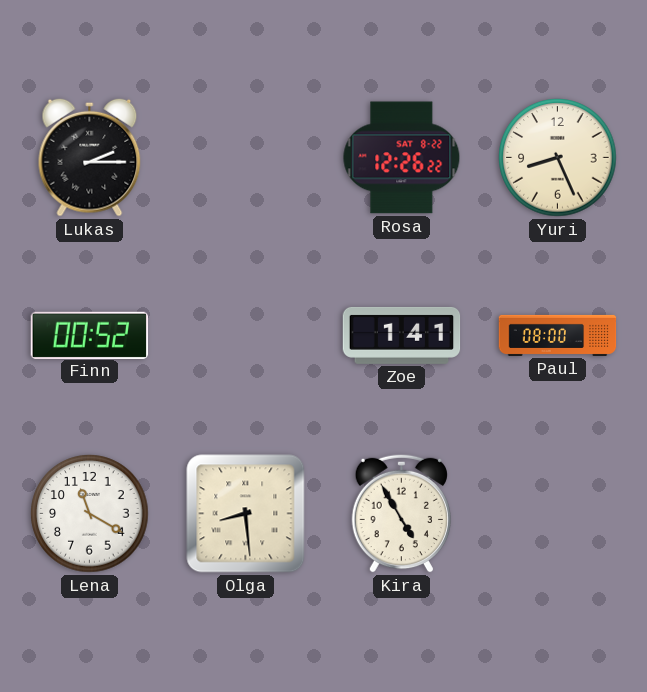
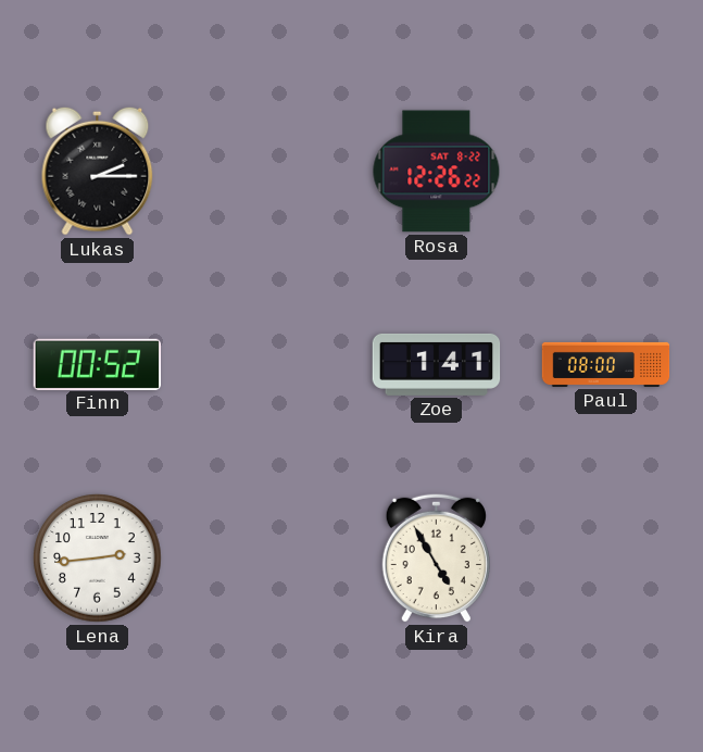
Yuri: 8:26 -> none (558, 158)
Lena: 11:20 -> 2:44 (98, 559)
Olga: 8:29 -> none (246, 514)
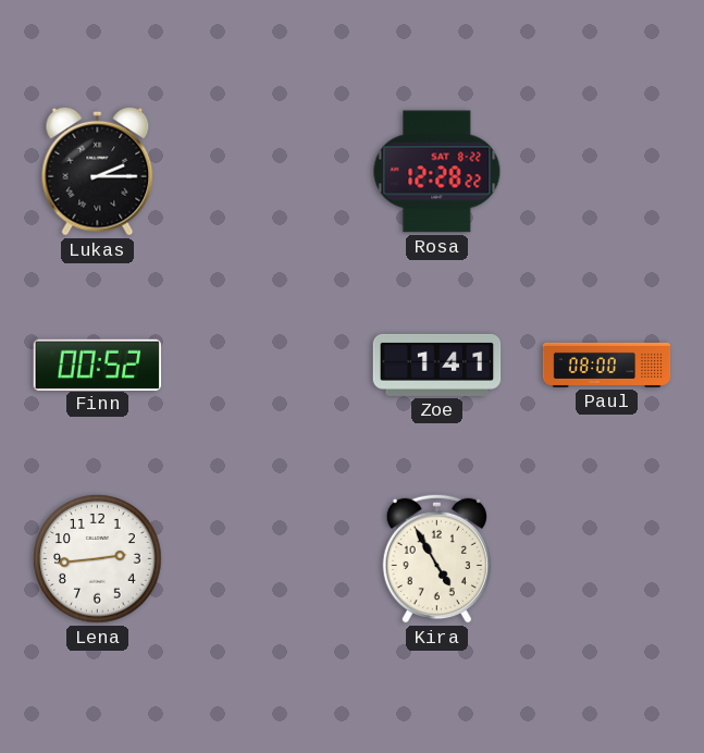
Rosa: 12:26 -> 12:28 (437, 172)
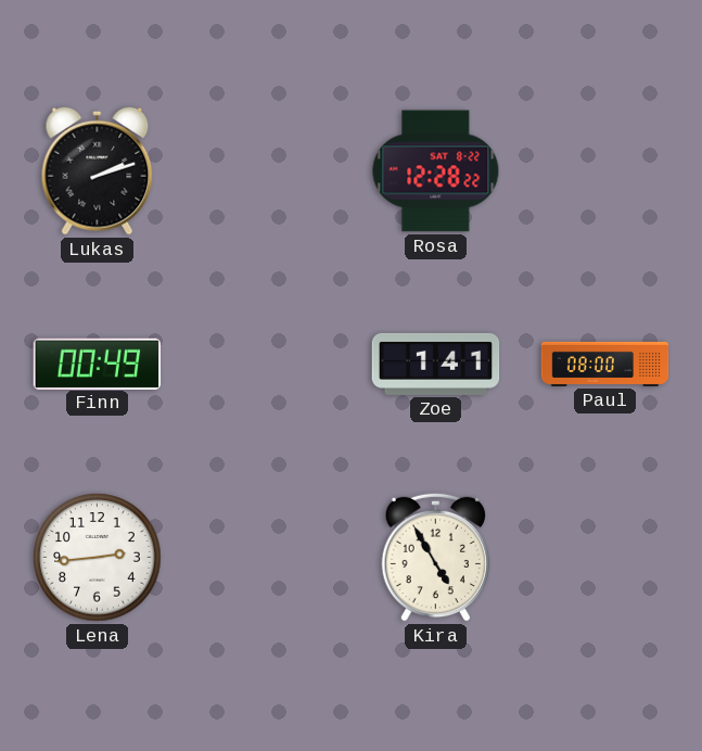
Lukas: 2:15 -> 2:12 (98, 170)
Finn: 00:52 -> 00:49 (97, 364)
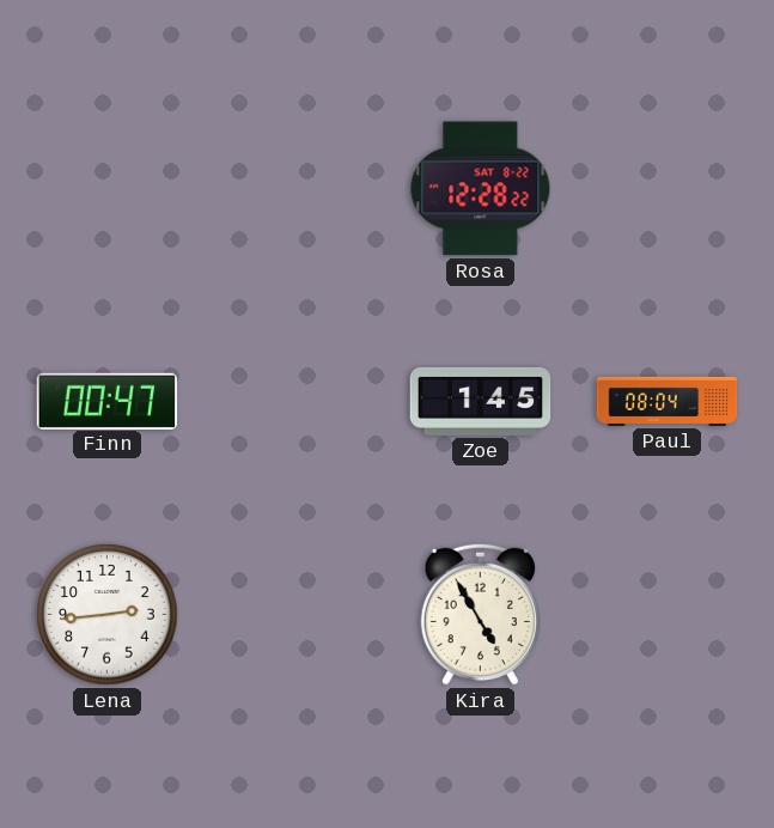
Lukas: 2:12 -> none (98, 170)
Finn: 00:49 -> 00:47 (106, 401)
Zoe: 1:41 -> 1:45 (481, 401)
Paul: 08:00 -> 08:04 (668, 401)
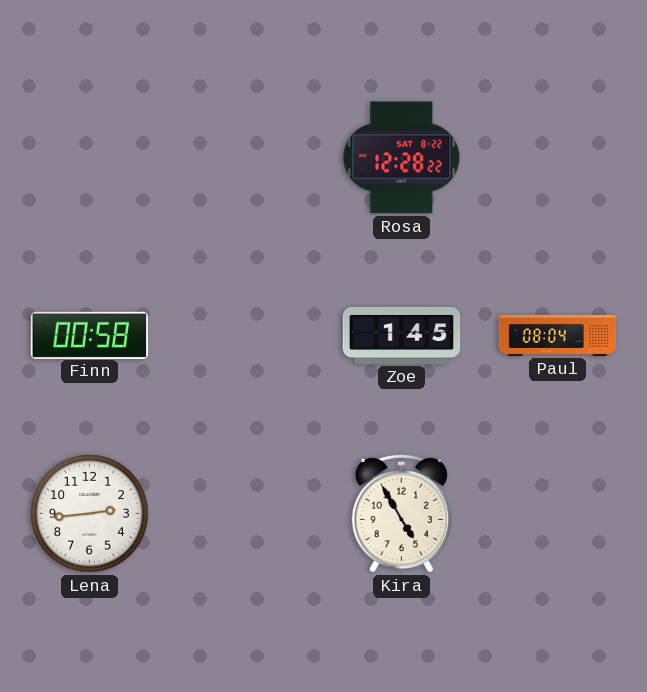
Finn: 00:47 -> 00:58 (89, 335)
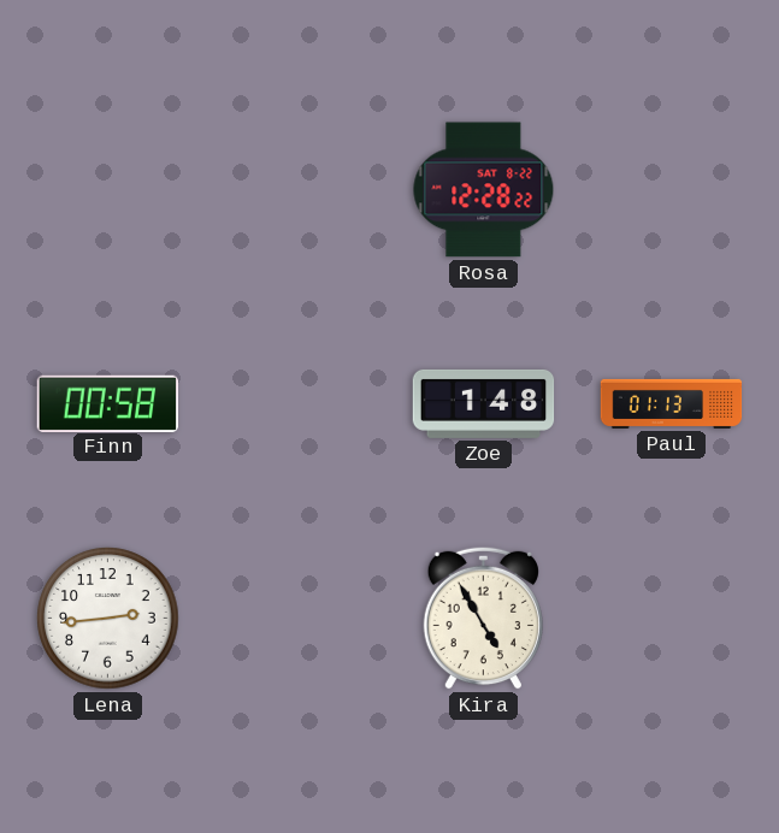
Zoe: 1:45 -> 1:48 (484, 403)
Paul: 08:04 -> 01:13 (672, 403)
